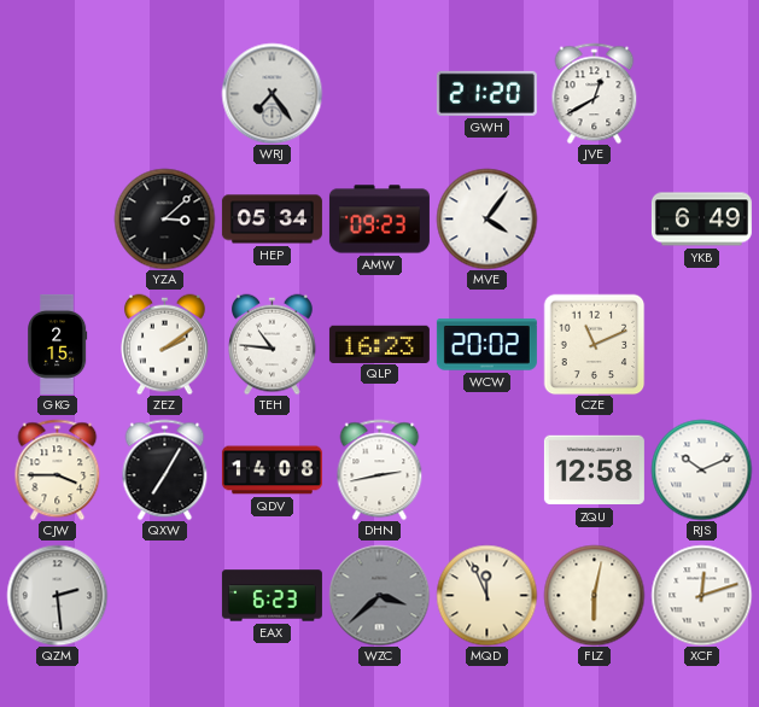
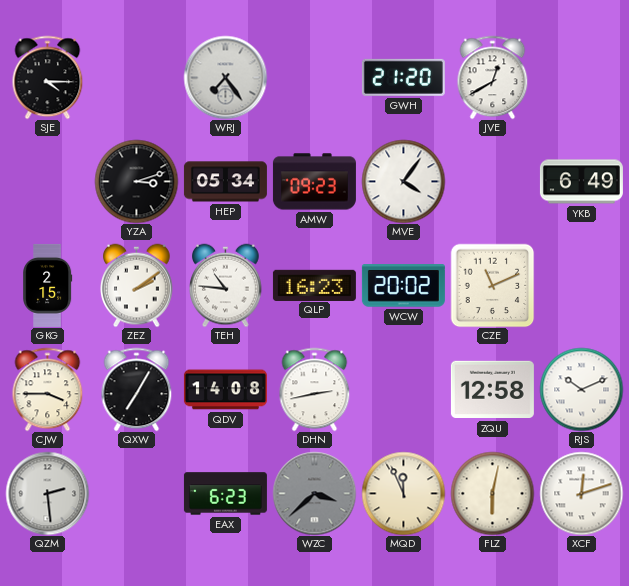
SJE: none -> 4:15 (48, 77)
YZA: 3:08 -> 3:12 (136, 181)
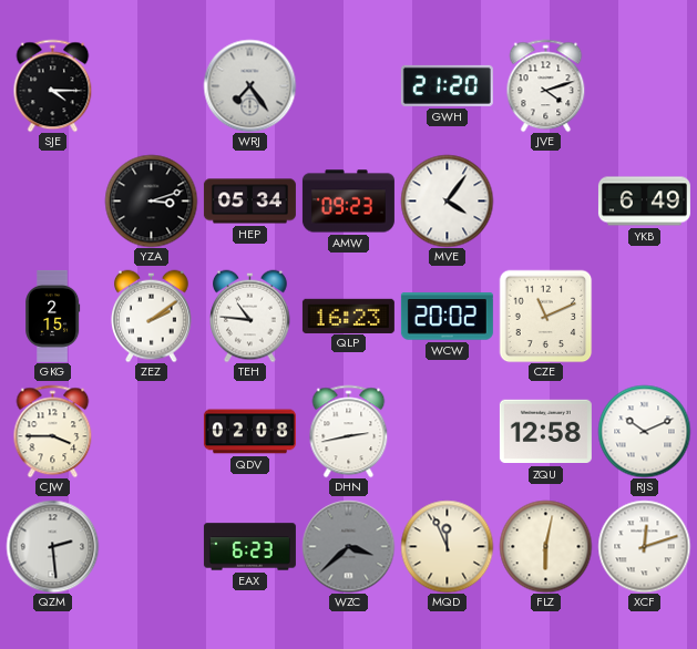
JVE: 12:40 -> 4:12 (546, 85)
QXW: 7:05 -> none (137, 389)
QDV: 14:08 -> 02:08 (249, 432)
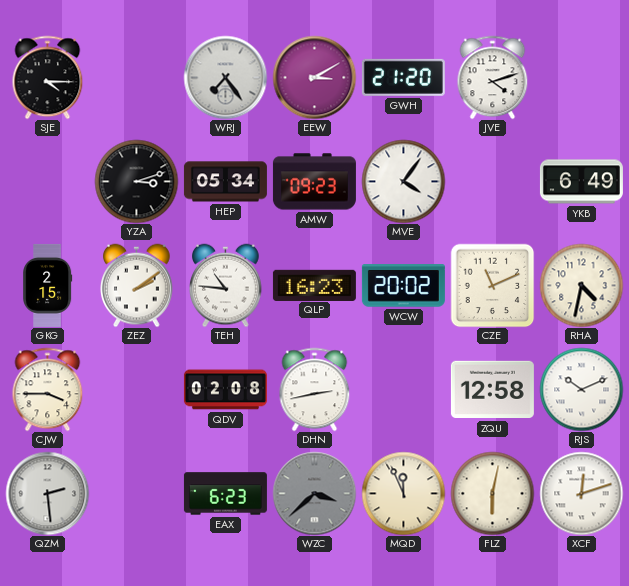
EEW: none -> 3:10 (314, 77)
RHA: none -> 4:32 (581, 285)
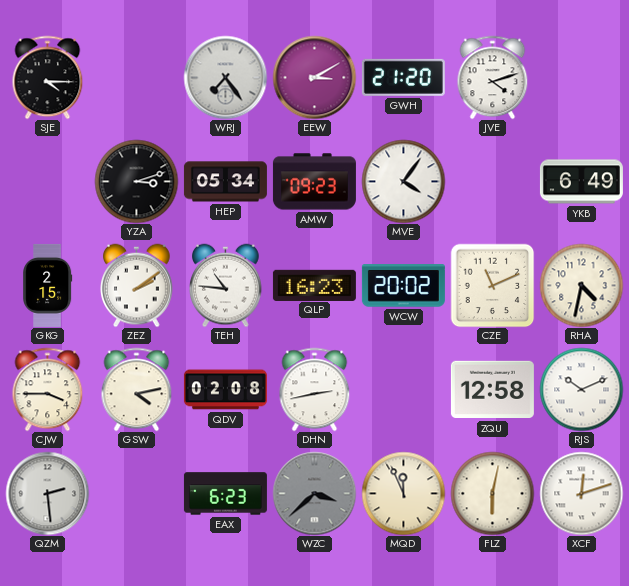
GSW: none -> 4:13 (137, 389)
